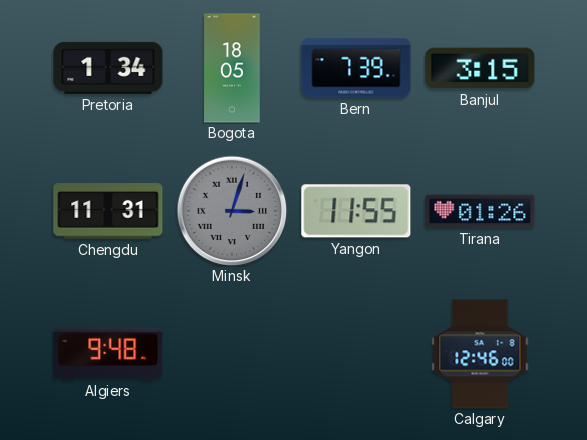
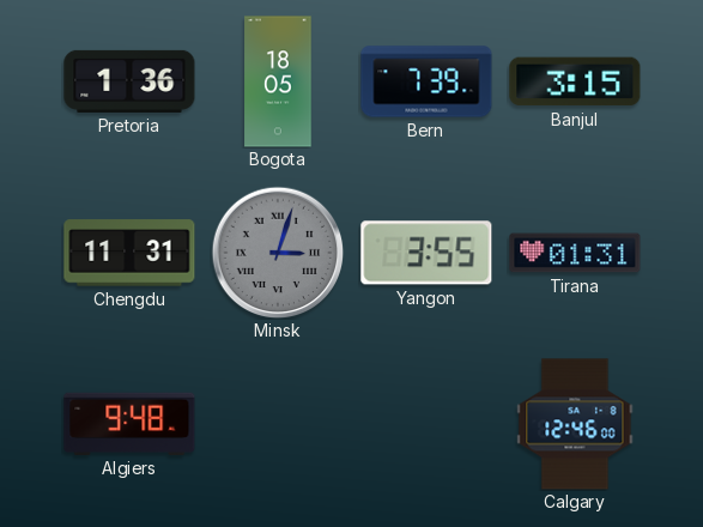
Pretoria: 1:34 -> 1:36 (129, 81)
Yangon: 11:55 -> 3:55 (426, 253)
Tirana: 01:26 -> 01:31 (575, 253)
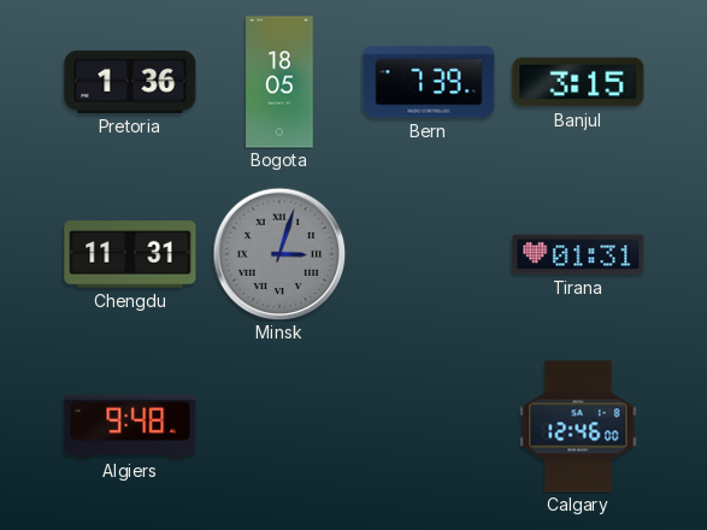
Yangon: 3:55 -> none (426, 253)
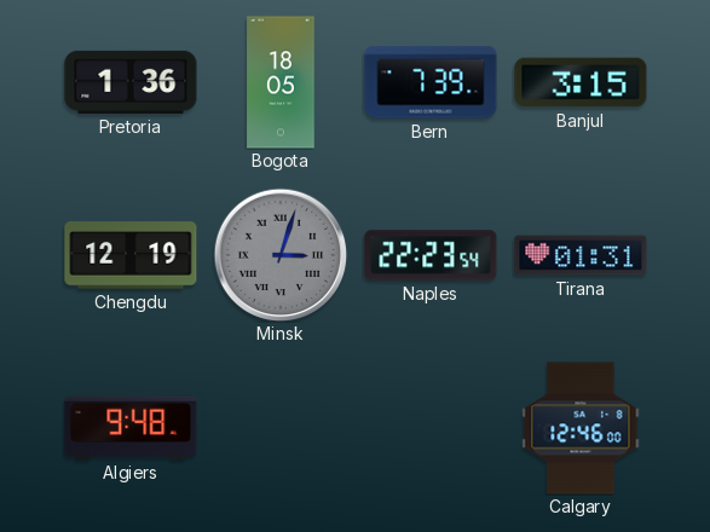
Chengdu: 11:31 -> 12:19 (131, 255)
Naples: none -> 22:23 (431, 255)
